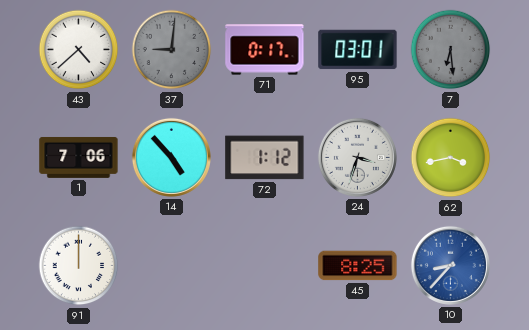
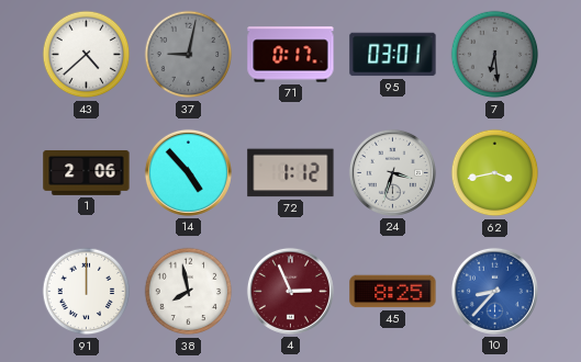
37: 9:01 -> 9:02 (189, 55)
1: 7:06 -> 2:06 (87, 172)
38: none -> 7:58 (189, 292)
4: none -> 2:56 (290, 291)
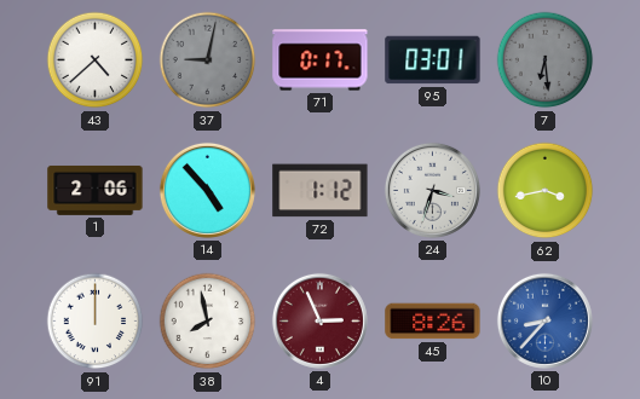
45: 8:25 -> 8:26 (433, 322)
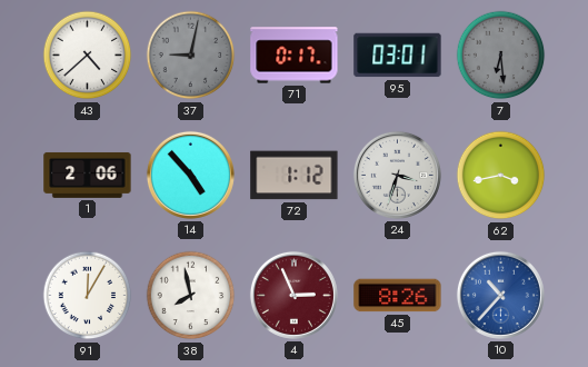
91: 12:00 -> 12:05 (88, 296)
10: 8:37 -> 10:37 (500, 295)
